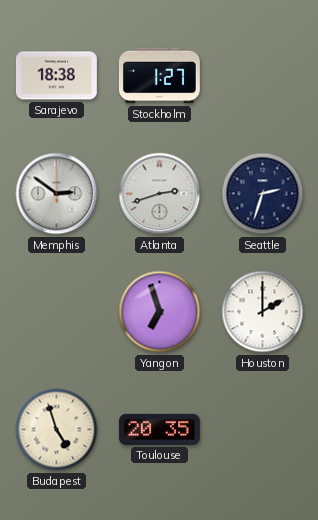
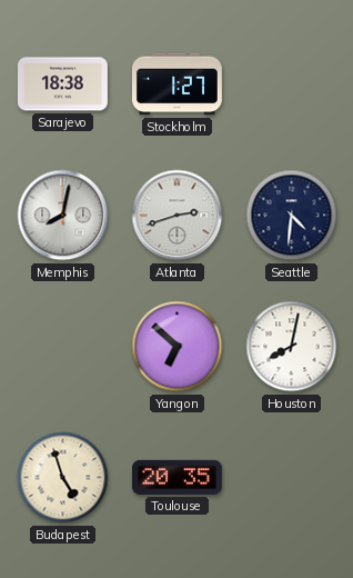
Memphis: 2:51 -> 8:02 (63, 216)
Seattle: 2:33 -> 4:31 (292, 216)
Yangon: 6:57 -> 6:52 (178, 347)
Houston: 2:00 -> 8:02 (292, 347)
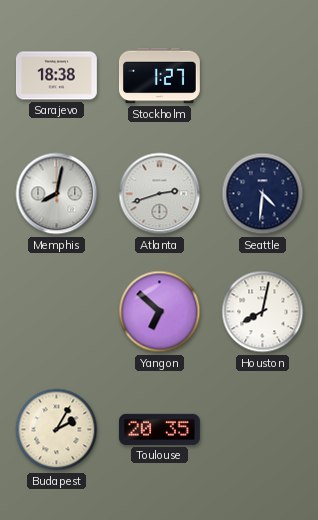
Budapest: 4:57 -> 2:05 (57, 430)
